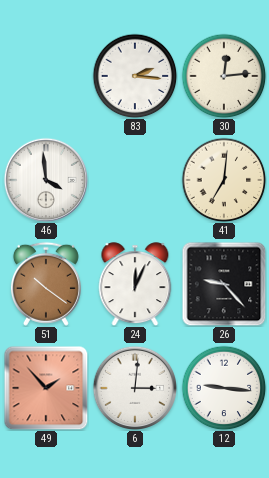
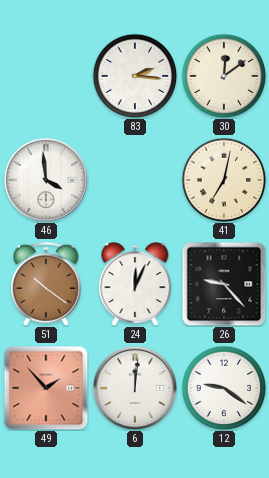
30: 12:14 -> 12:09 (224, 76)
41: 7:01 -> 7:02 (224, 180)
6: 3:01 -> 12:01 (134, 387)
12: 9:16 -> 9:21 (224, 388)
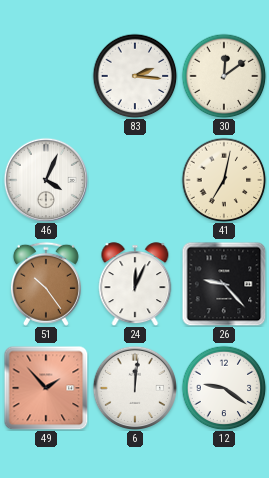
46: 3:59 -> 4:04 (45, 179)
51: 10:21 -> 10:24 (46, 284)
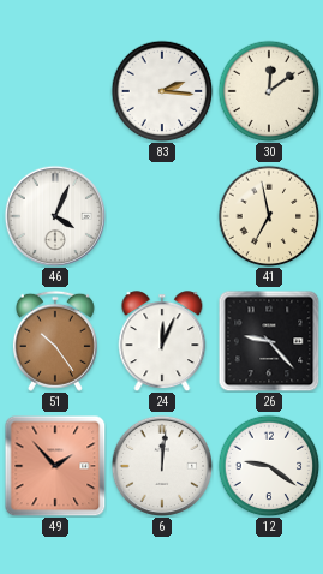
41: 7:02 -> 6:58 (269, 216)
